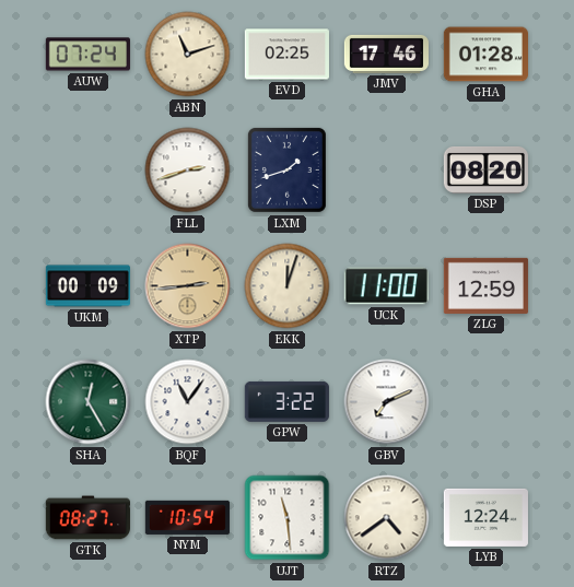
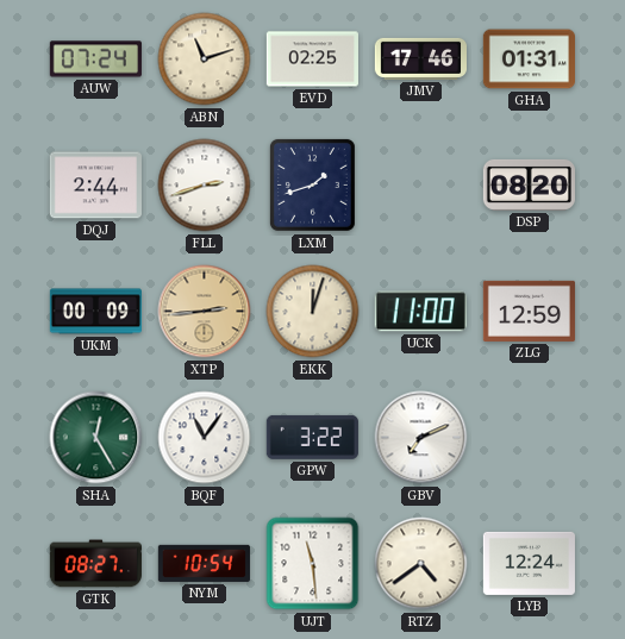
GHA: 01:28 -> 01:31 (529, 59)
DQJ: none -> 2:44 (95, 186)
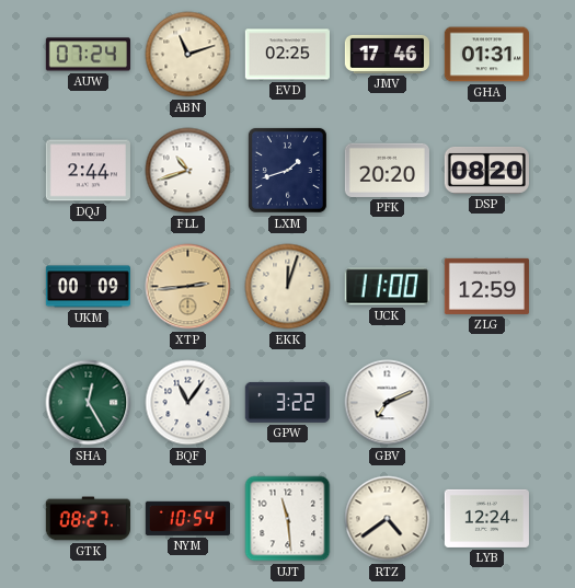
FLL: 2:42 -> 10:42 (188, 171)
PFK: none -> 20:20 (387, 170)
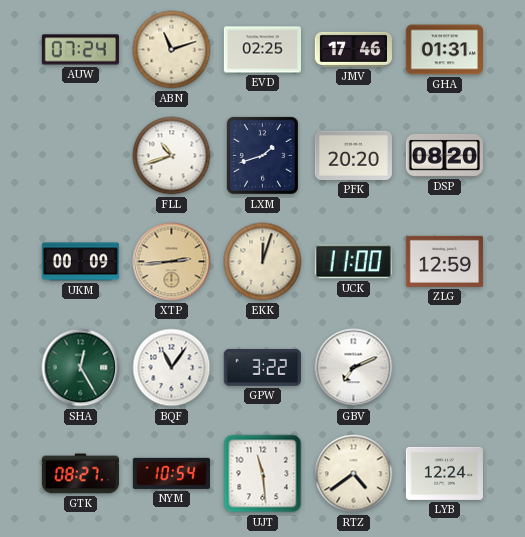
DQJ: 2:44 -> none (88, 171)
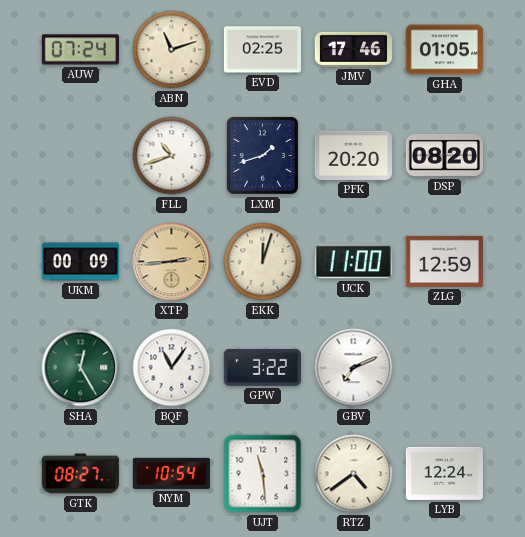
GHA: 01:31 -> 01:05 (444, 50)
